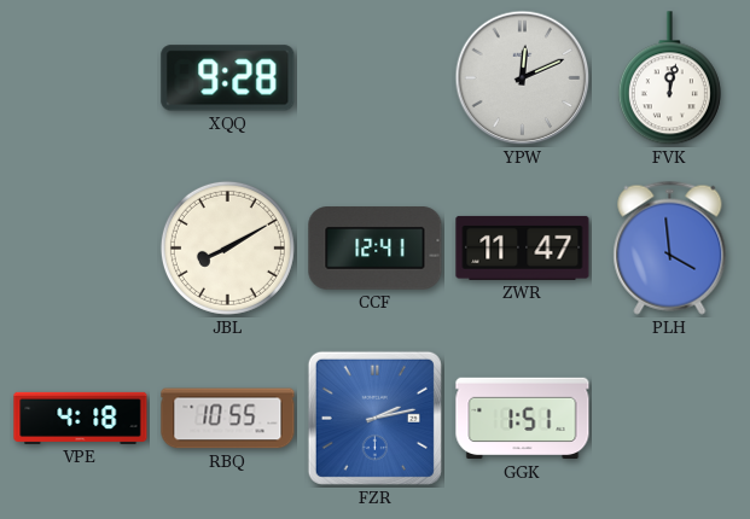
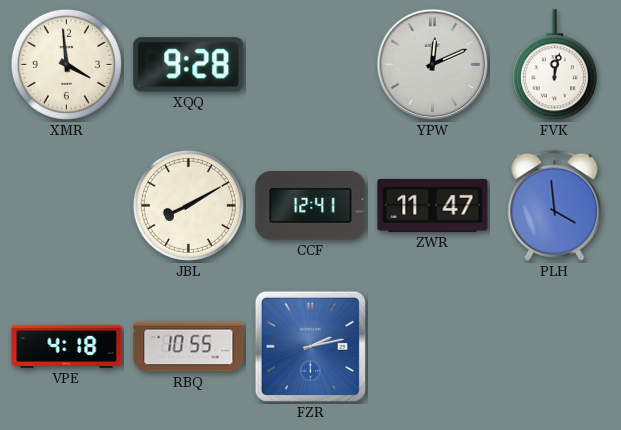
XMR: none -> 3:59 (66, 64)
GGK: 1:51 -> none (523, 419)
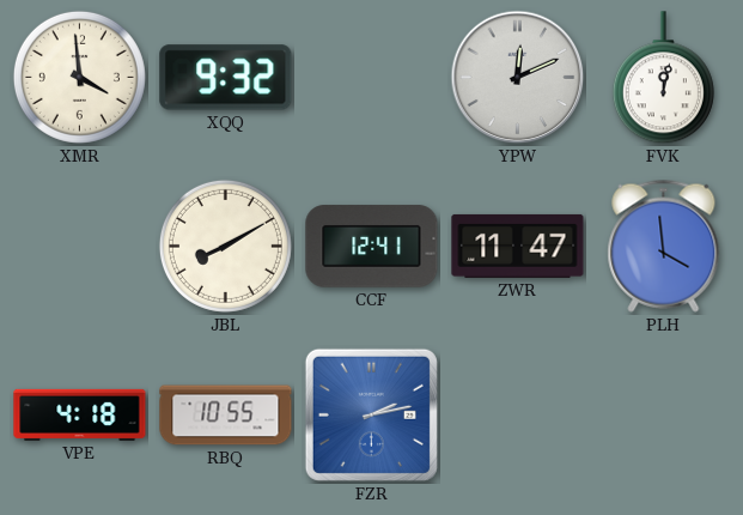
XQQ: 9:28 -> 9:32 (226, 78)
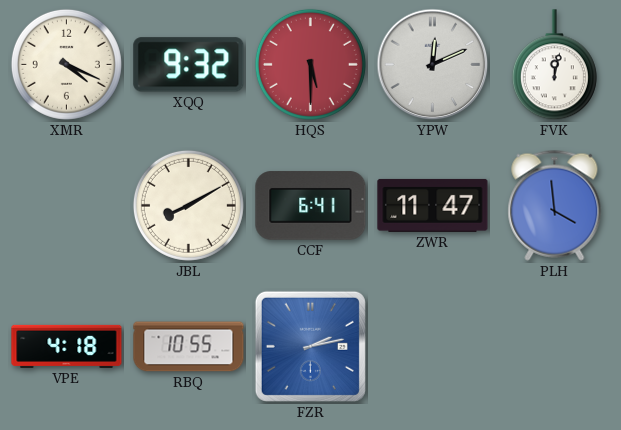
XMR: 3:59 -> 4:19 (66, 64)
HQS: none -> 5:30 (310, 64)
CCF: 12:41 -> 6:41 (311, 206)
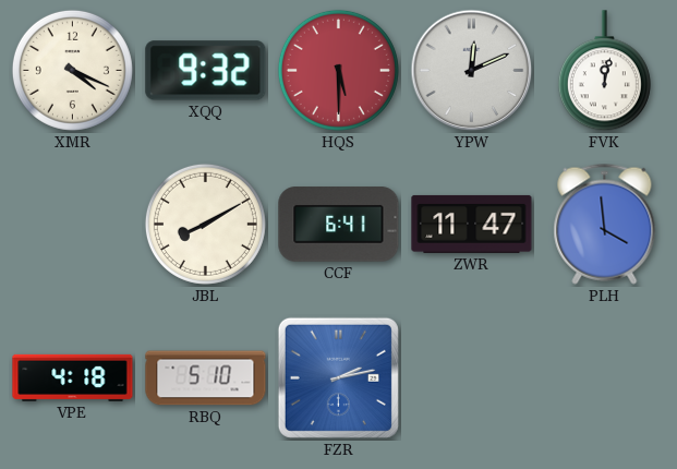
RBQ: 10:55 -> 5:10 (206, 378)
